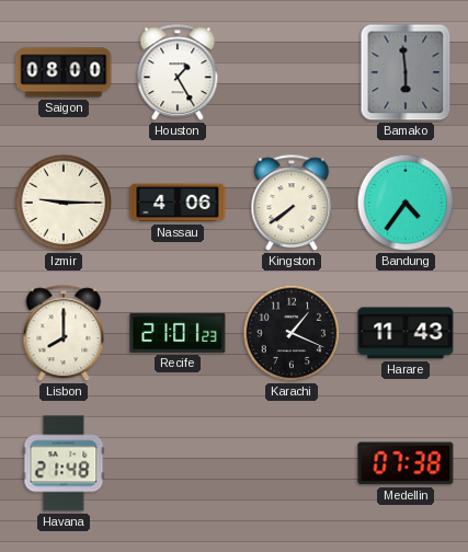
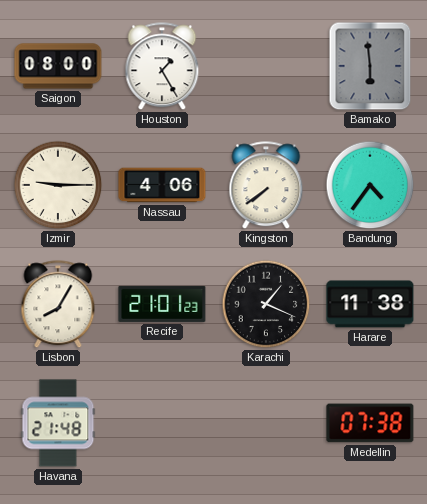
Lisbon: 8:00 -> 8:05 (58, 305)
Harare: 11:43 -> 11:38 (370, 304)
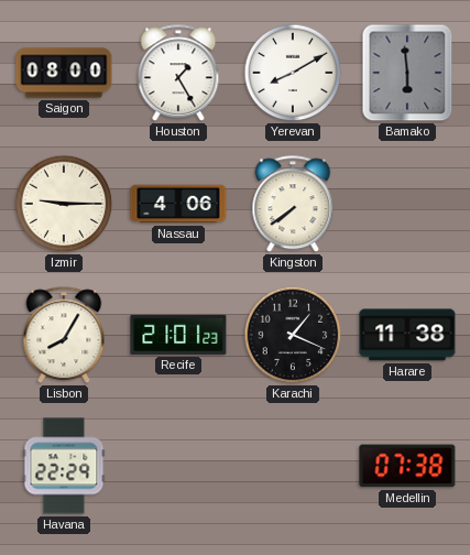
Yerevan: none -> 8:10 (293, 73)
Bandung: 4:36 -> none (370, 185)
Havana: 21:48 -> 22:29 (64, 466)
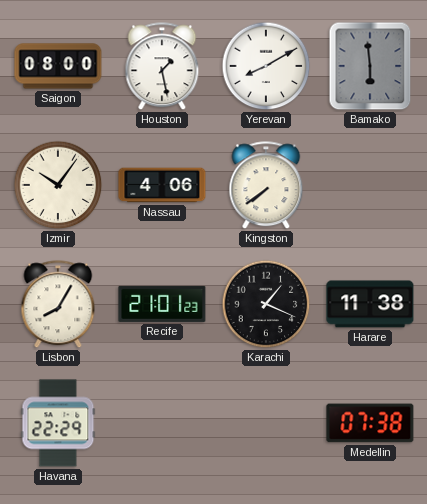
Houston: 1:25 -> 1:28 (162, 67)
Izmir: 9:15 -> 10:06 (58, 185)
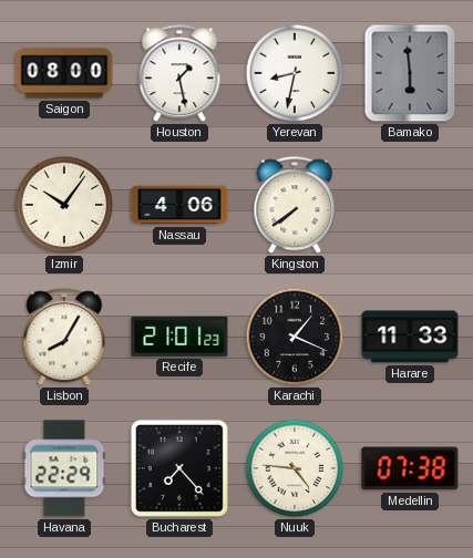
Yerevan: 8:10 -> 8:32 (295, 73)
Harare: 11:38 -> 11:33 (410, 337)
Bucharest: none -> 7:23 (179, 468)
Nuuk: none -> 4:46 (295, 468)
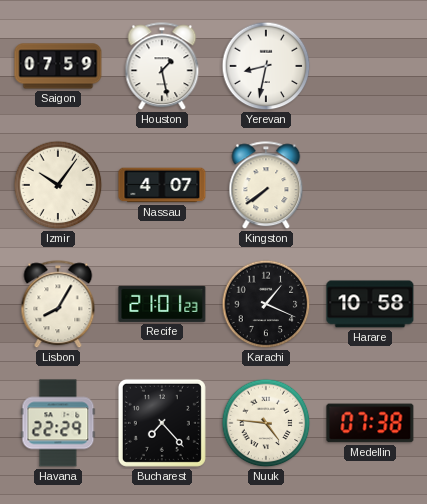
Saigon: 08:00 -> 07:59 (58, 66)
Bamako: 5:59 -> none (410, 73)
Nassau: 4:06 -> 4:07 (162, 185)
Harare: 11:33 -> 10:58 (370, 304)
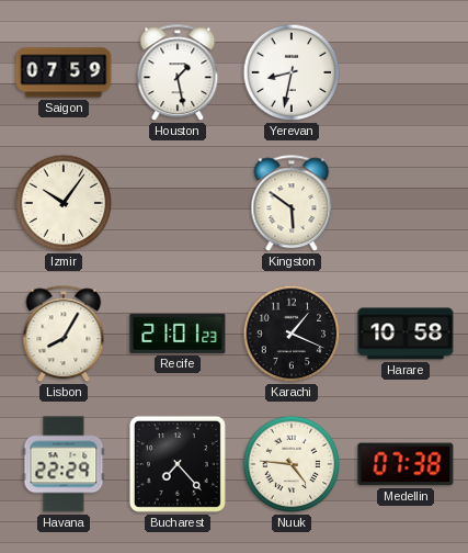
Nassau: 4:07 -> none (162, 185)
Kingston: 7:39 -> 5:51 (292, 204)
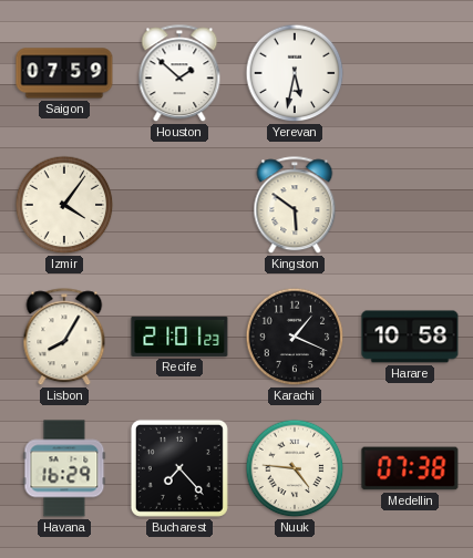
Houston: 1:28 -> 1:52 (179, 74)
Yerevan: 8:32 -> 5:32 (295, 73)
Izmir: 10:06 -> 4:06 (64, 205)
Havana: 22:29 -> 16:29 (64, 468)
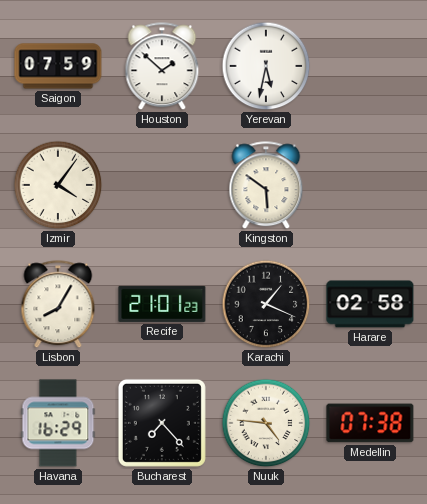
Harare: 10:58 -> 02:58 (370, 304)
